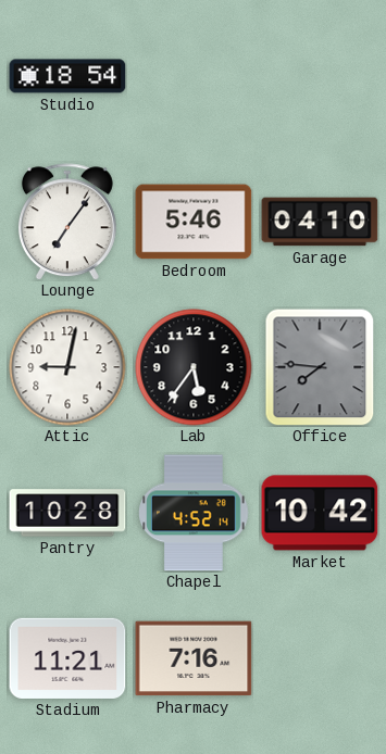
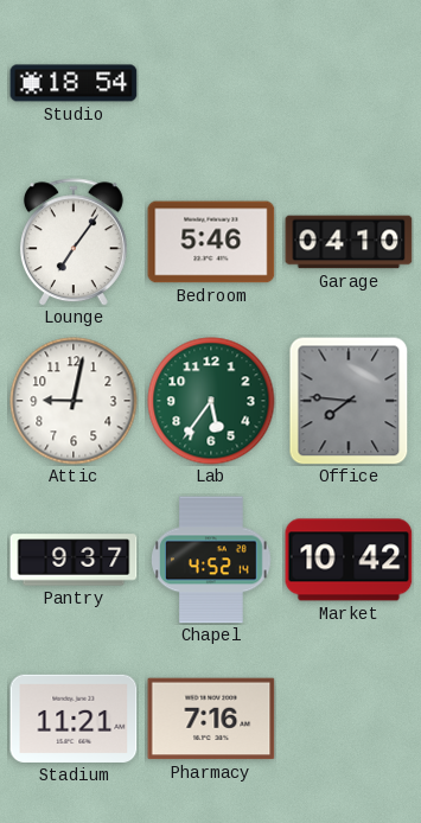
Lab dial: black -> green (211, 401)
Pantry: 10:28 -> 9:37 (74, 560)
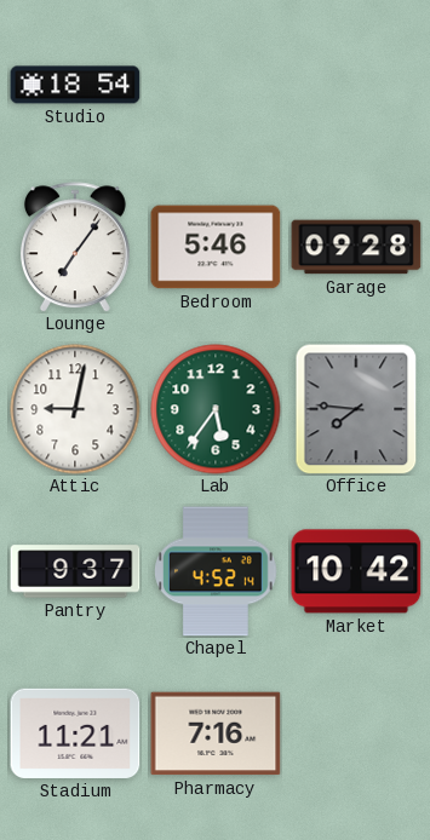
Garage: 04:10 -> 09:28 (356, 247)
